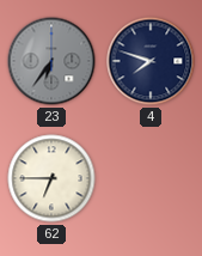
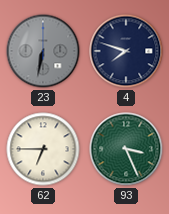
23: 6:36 -> 6:32 (43, 51)
93: none -> 3:26 (126, 149)
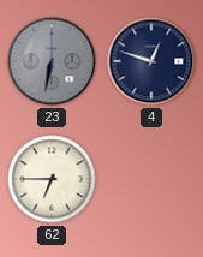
4: 7:48 -> 12:48 (151, 61)
93: 3:26 -> none (126, 149)
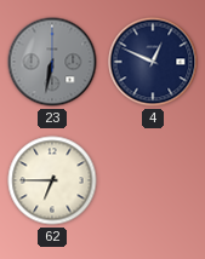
4: 12:48 -> 12:49 (153, 62)
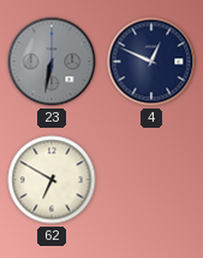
62: 6:45 -> 6:50 (52, 180)
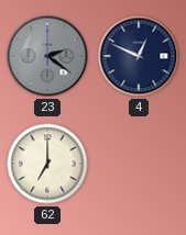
23: 6:32 -> 2:21 (47, 56)
62: 6:50 -> 7:00 (47, 164)
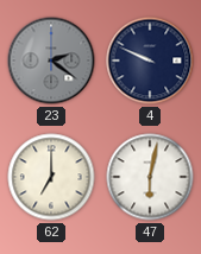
4: 12:49 -> 9:49 (150, 61)
47: none -> 6:02 (150, 177)
